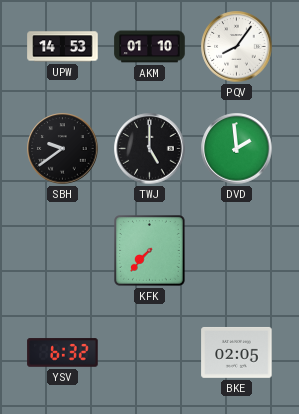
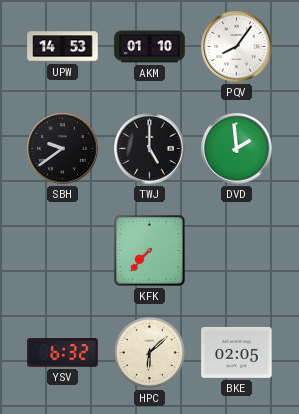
HPC: none -> 6:08 (149, 352)
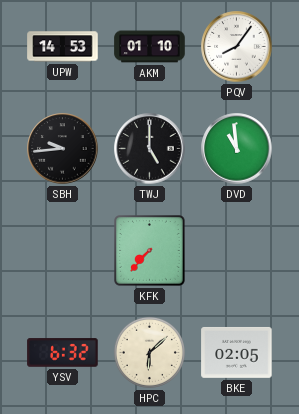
SBH: 9:39 -> 9:44 (63, 149)
DVD: 1:59 -> 10:59 (237, 149)
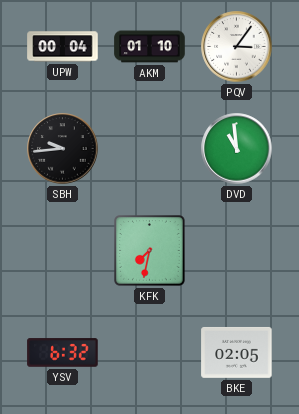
UPW: 14:53 -> 00:04 (63, 47)
PQV: 8:06 -> 3:06 (237, 47)
TWJ: 5:00 -> none (150, 149)
KFK: 7:37 -> 7:32 (150, 251)
HPC: 6:08 -> none (149, 352)
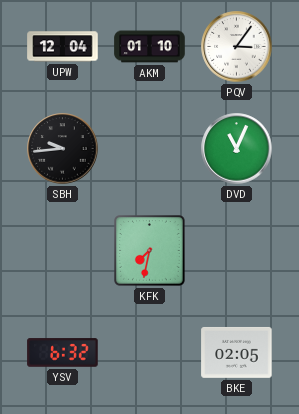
UPW: 00:04 -> 12:04 (63, 47)
DVD: 10:59 -> 11:04 (237, 149)
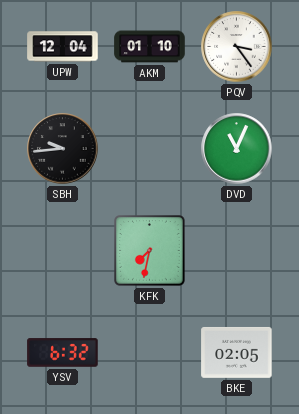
PQV: 3:06 -> 3:24 (237, 47)
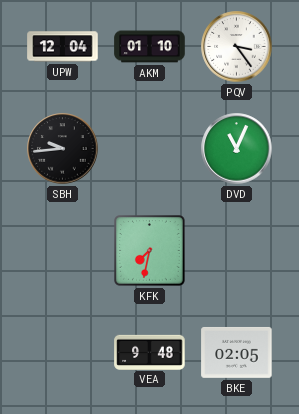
YSV: 6:32 -> none (63, 353)
VEA: none -> 9:48 (150, 352)
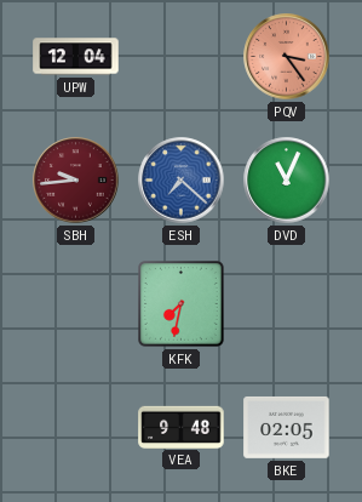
AKM: 01:10 -> none (150, 47)
PQV dial: white -> salmon (287, 57)
SBH dial: black -> burgundy (76, 181)
ESH: none -> 7:22 (182, 181)
